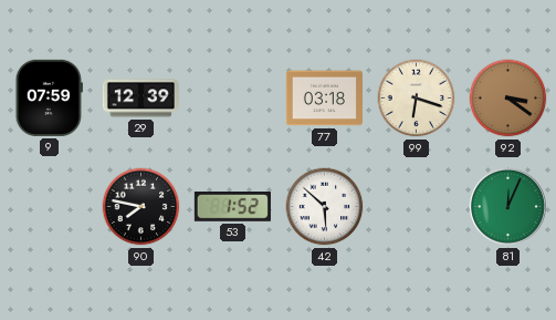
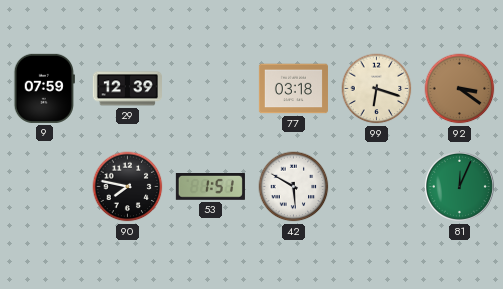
53: 1:52 -> 1:51 (210, 187)
42: 5:52 -> 5:50 (294, 187)
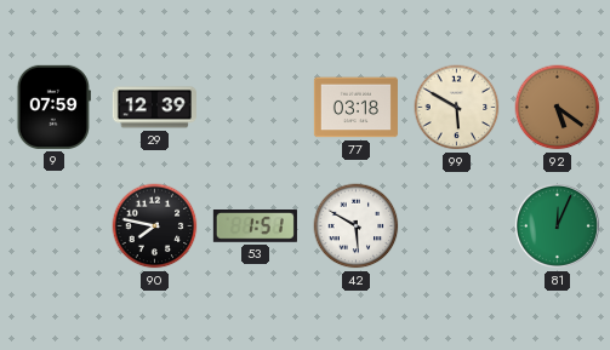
99: 6:18 -> 5:50 (457, 108)
92: 3:21 -> 5:21 (558, 108)
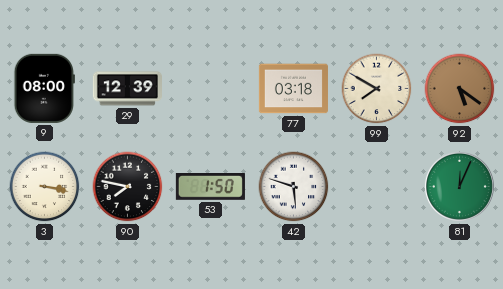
9: 07:59 -> 08:00 (44, 88)
99: 5:50 -> 7:50 (377, 89)
3: none -> 3:17 (45, 187)
53: 1:51 -> 1:50 (210, 187)
42: 5:50 -> 5:48 (294, 187)
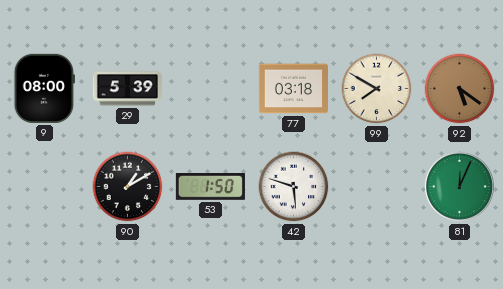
29: 12:39 -> 5:39 (127, 89)
3: 3:17 -> none (45, 187)
90: 7:47 -> 1:10 (128, 187)
